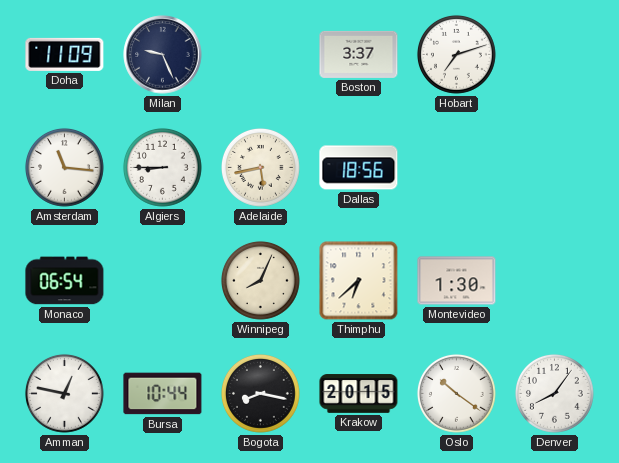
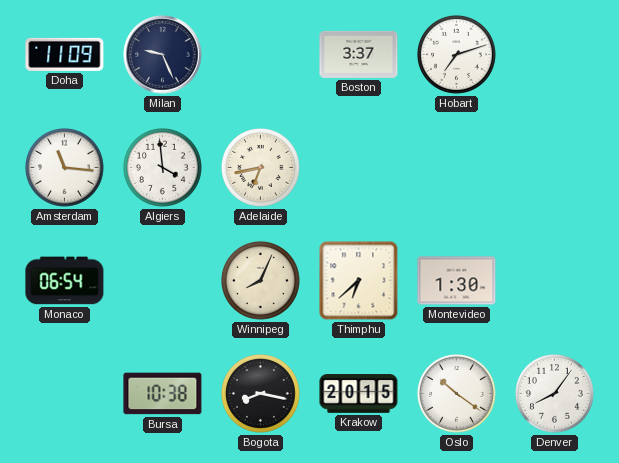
Algiers: 8:45 -> 3:59 (162, 167)
Adelaide: 5:43 -> 6:43 (260, 167)
Dallas: 18:56 -> none (359, 168)
Amman: 12:47 -> none (64, 393)
Bursa: 10:44 -> 10:38 (163, 394)
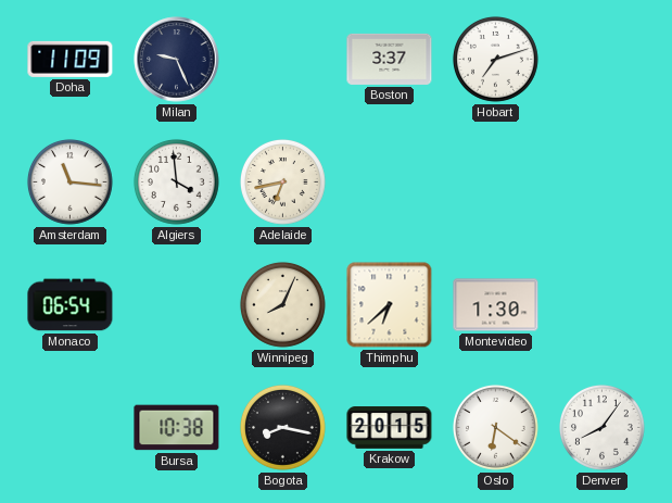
Oslo: 10:21 -> 6:21 (495, 427)
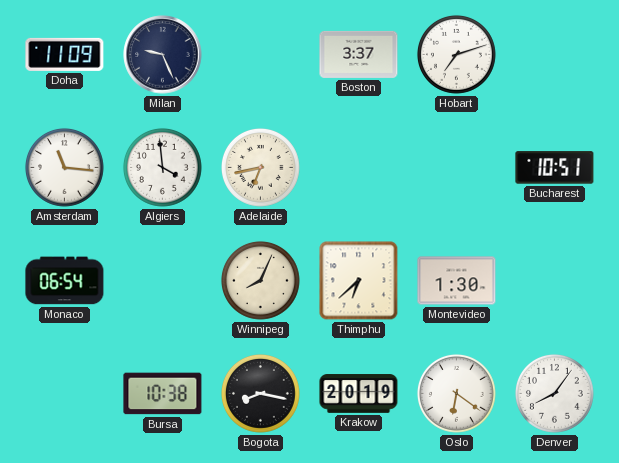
Bucharest: none -> 10:51 (555, 168)
Krakow: 20:15 -> 20:19 (359, 394)
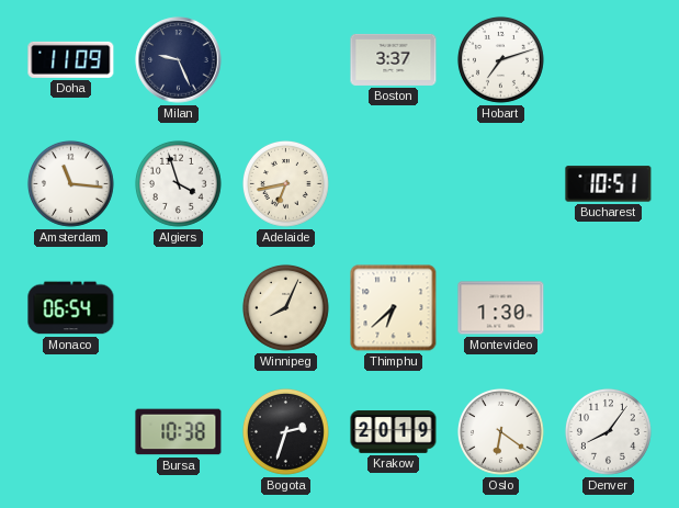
Algiers: 3:59 -> 3:57 (178, 183)
Bogota: 8:17 -> 2:33 (285, 431)
